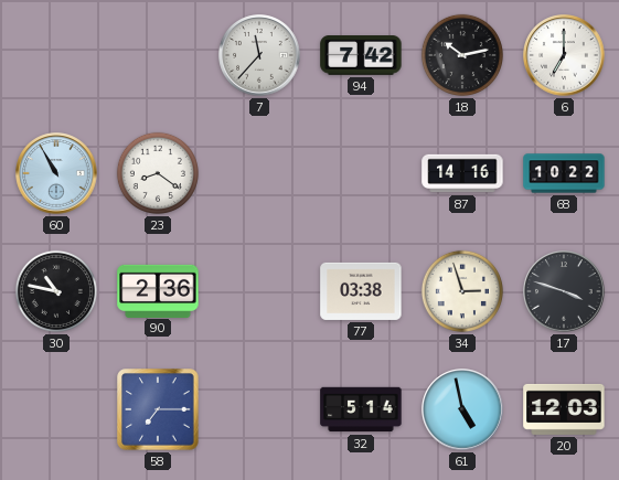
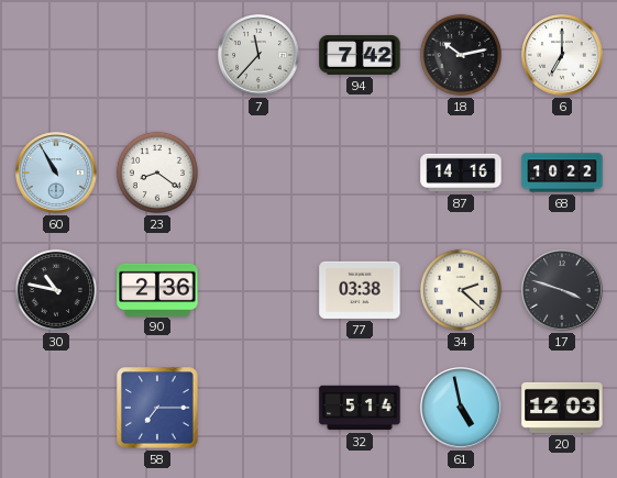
34: 2:57 -> 2:22 (461, 290)
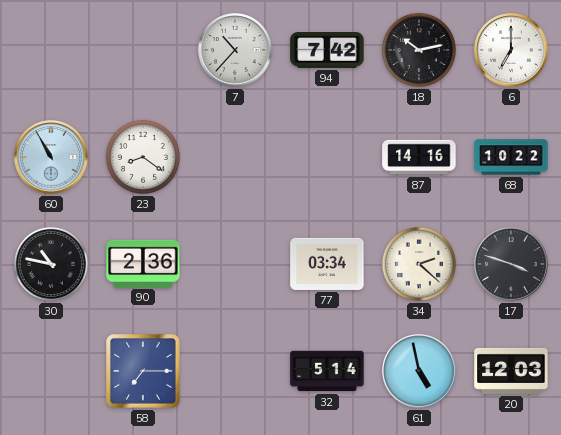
7: 11:37 -> 10:37 (235, 50)
77: 03:38 -> 03:34 (327, 264)
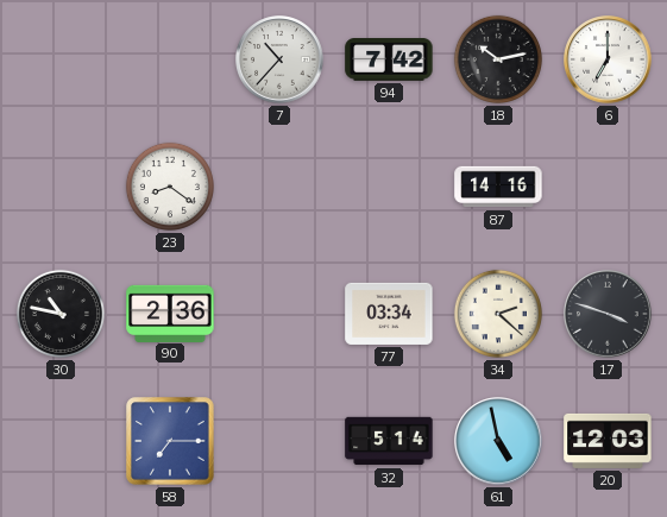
60: 10:55 -> none (51, 157)
68: 10:22 -> none (511, 157)
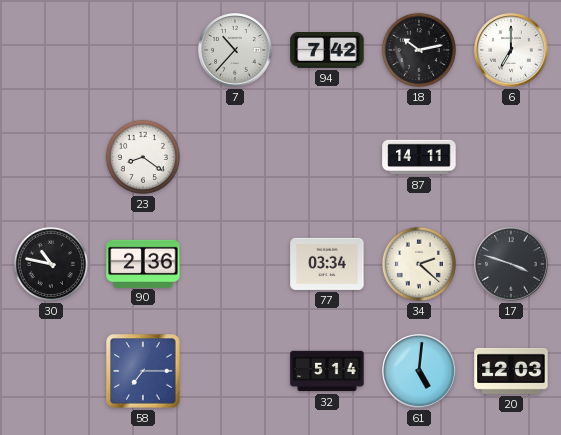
87: 14:16 -> 14:11 (419, 157)
61: 4:58 -> 5:01 (419, 371)
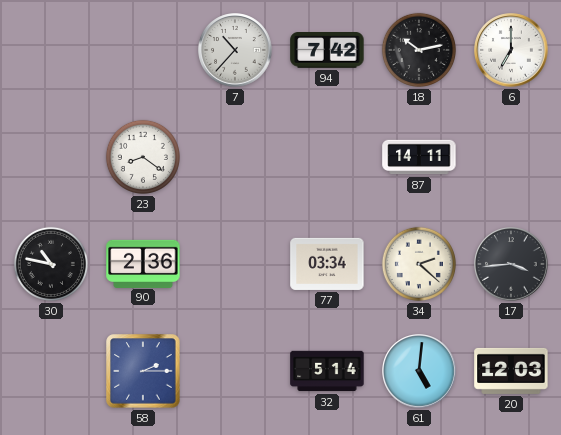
17: 3:48 -> 3:44 (511, 264)
58: 7:15 -> 2:15 (143, 371)
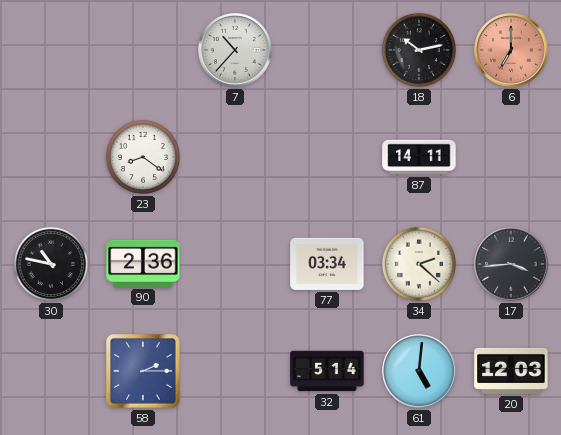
94: 7:42 -> none (327, 51)
6 dial: white -> salmon (511, 50)
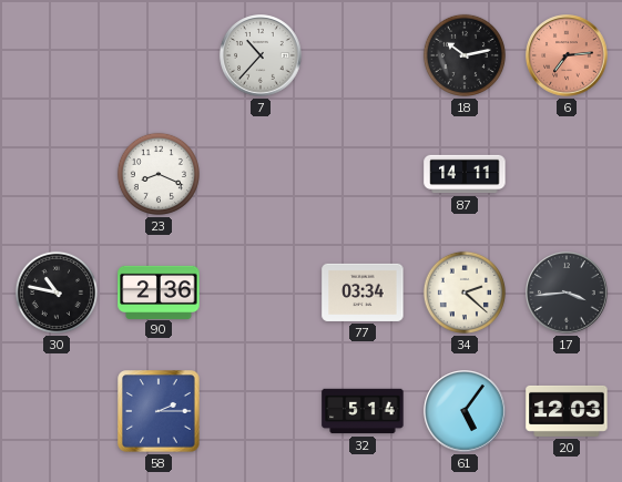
6: 7:00 -> 7:14 (567, 55)
23: 8:21 -> 8:19 (159, 174)
61: 5:01 -> 5:06 (465, 411)
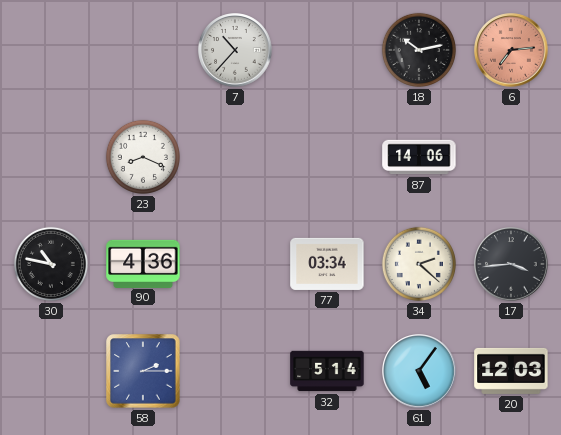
87: 14:11 -> 14:06 (419, 157)
90: 2:36 -> 4:36 (143, 263)
